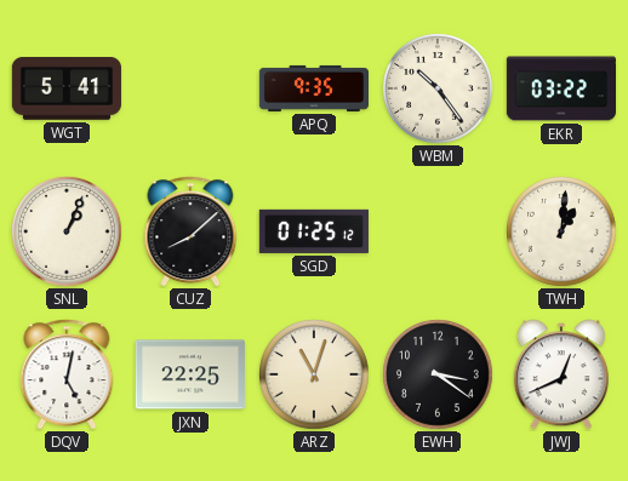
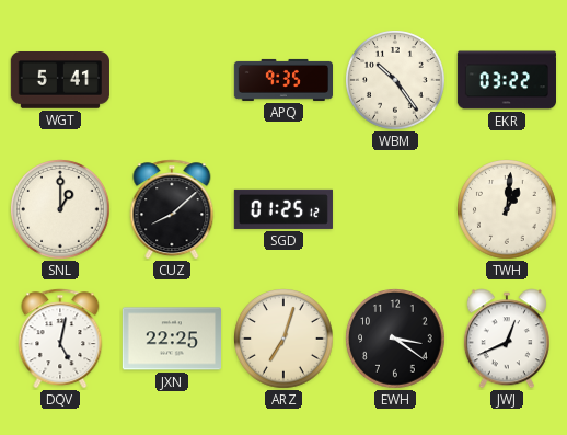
SNL: 1:04 -> 1:00 (60, 209)
ARZ: 11:03 -> 7:03 (283, 339)
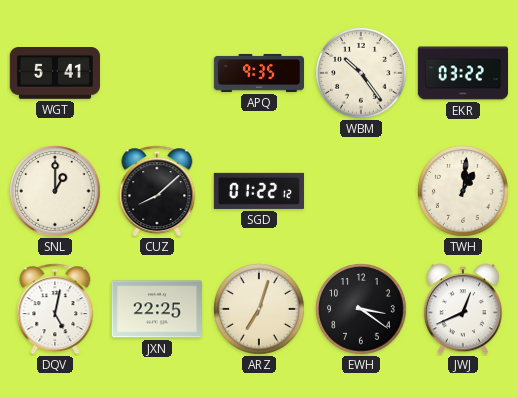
SGD: 01:25 -> 01:22 (259, 191)
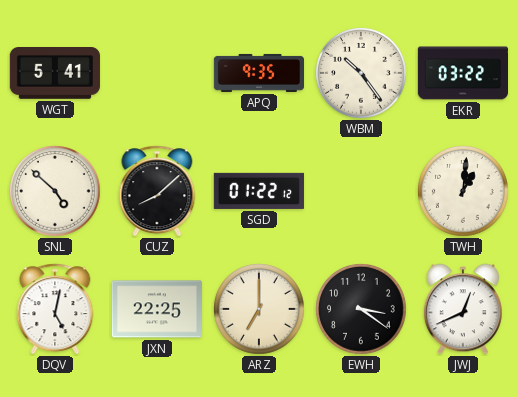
SNL: 1:00 -> 4:52 (55, 191)
ARZ: 7:03 -> 7:00 (259, 309)
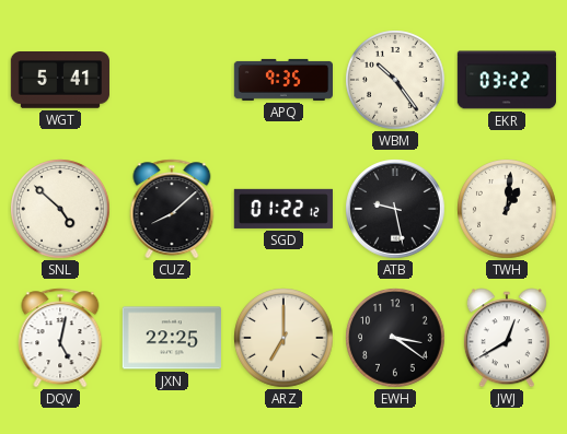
ATB: none -> 9:28 (396, 210)
JWJ: 12:41 -> 12:40 (507, 338)
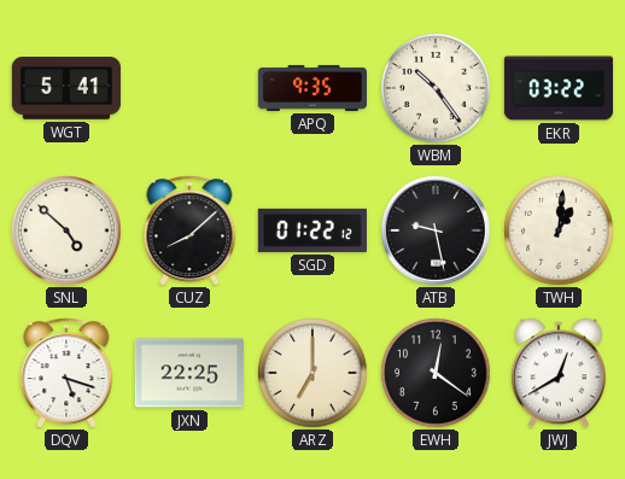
DQV: 5:02 -> 5:18 (66, 373)
EWH: 3:21 -> 12:21 (436, 373)
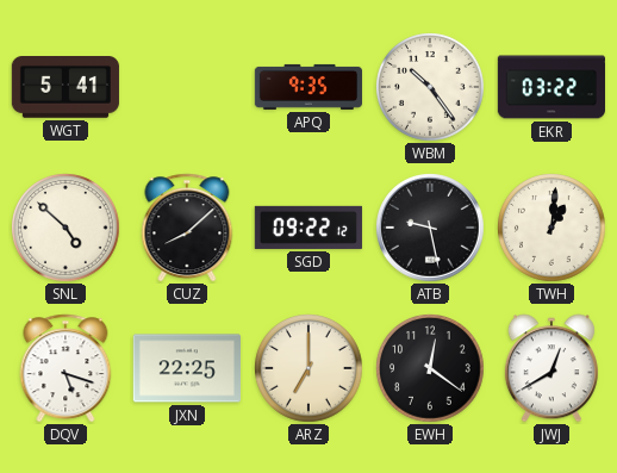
SGD: 01:22 -> 09:22 (308, 228)
